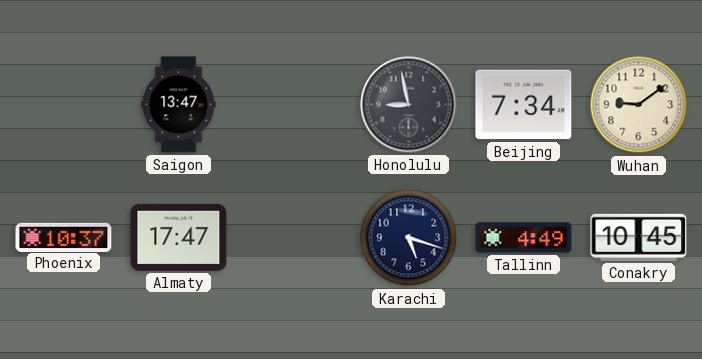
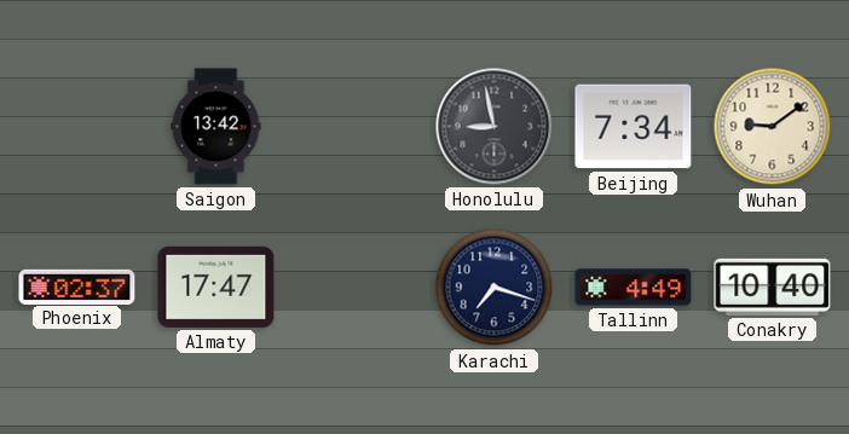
Saigon: 13:47 -> 13:42 (216, 127)
Phoenix: 10:37 -> 02:37 (77, 287)
Karachi: 5:18 -> 7:18 (495, 288)
Conakry: 10:45 -> 10:40 (773, 287)
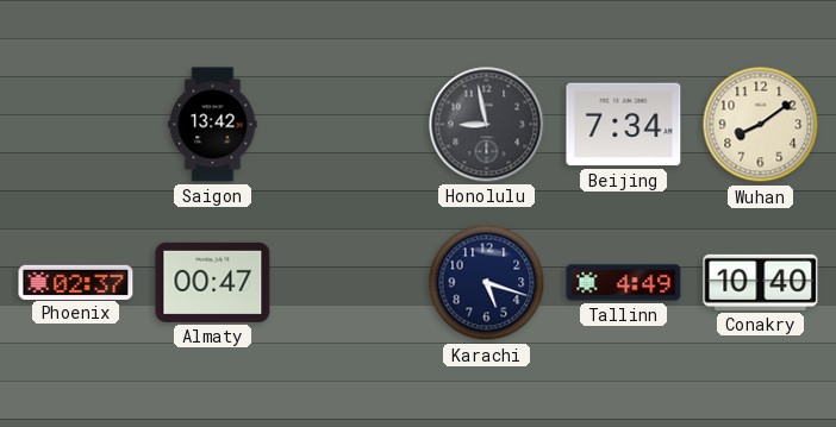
Wuhan: 9:09 -> 8:09 (761, 125)
Almaty: 17:47 -> 00:47 (213, 282)
Karachi: 7:18 -> 5:18 (487, 283)
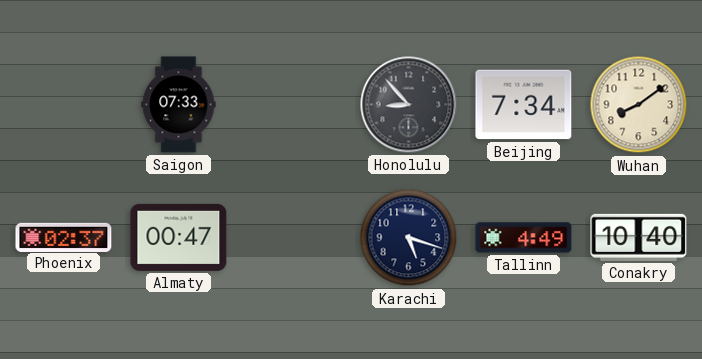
Saigon: 13:42 -> 07:33 (179, 105)
Honolulu: 8:58 -> 8:53 (409, 105)
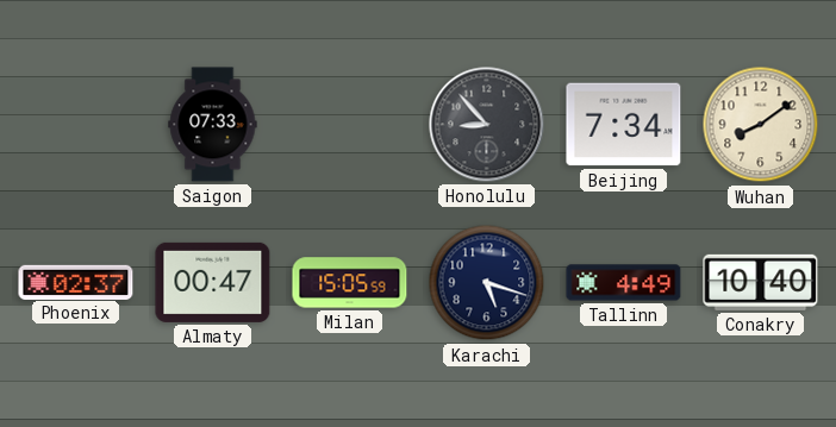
Milan: none -> 15:05 (350, 283)
